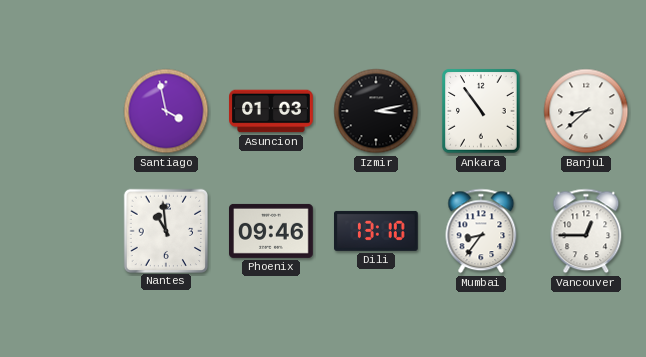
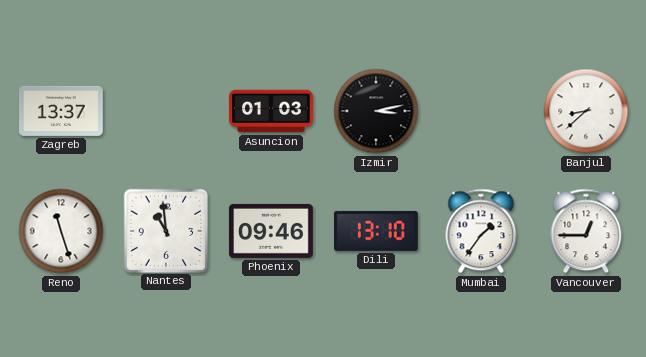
Zagreb: none -> 13:37 (62, 111)
Santiago: 3:58 -> none (166, 111)
Ankara: 10:54 -> none (481, 111)
Reno: none -> 11:27 (61, 231)
Mumbai: 8:36 -> 1:36 (481, 231)
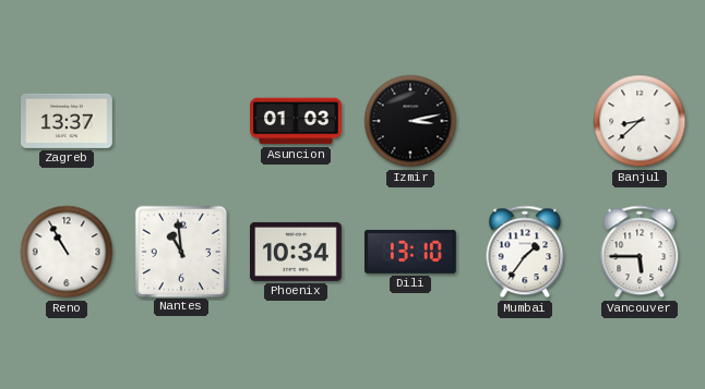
Reno: 11:27 -> 10:55 (67, 252)
Phoenix: 09:46 -> 10:34 (297, 252)
Vancouver: 12:45 -> 5:45 (640, 252)
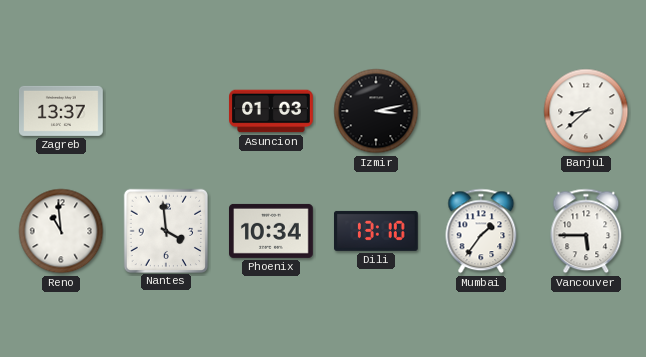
Reno: 10:55 -> 10:59 (61, 231)
Nantes: 10:59 -> 3:59 (165, 230)
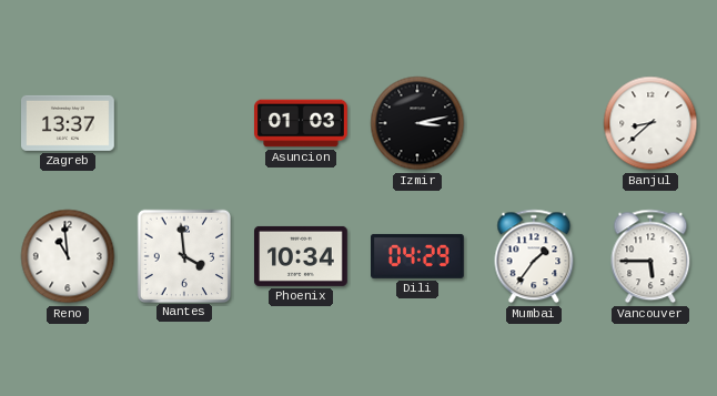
Dili: 13:10 -> 04:29 (418, 256)
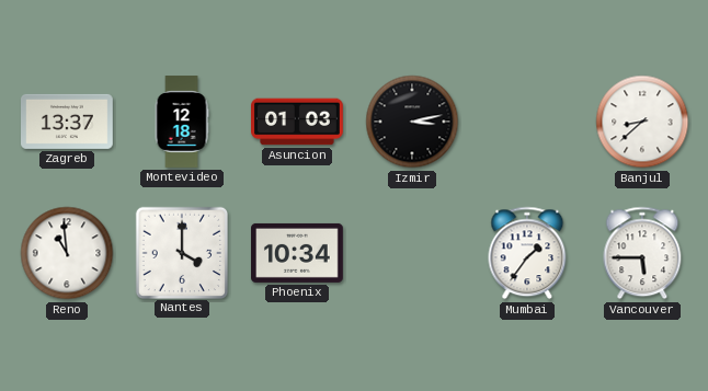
Montevideo: none -> 12:18 (182, 122)
Nantes: 3:59 -> 4:00 (181, 252)
Dili: 04:29 -> none (418, 256)
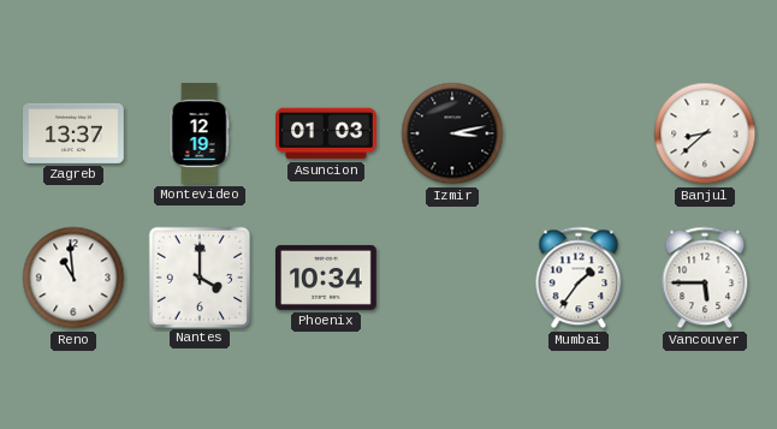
Montevideo: 12:18 -> 12:19 (200, 133)
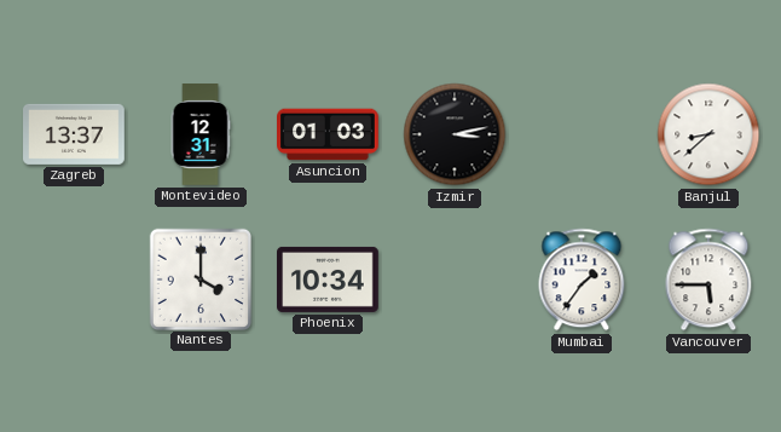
Montevideo: 12:19 -> 12:31 (201, 134)
Reno: 10:59 -> none (73, 278)
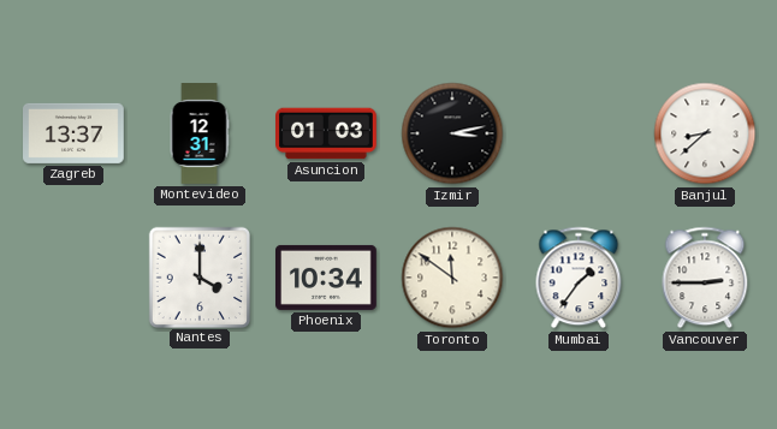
Toronto: none -> 11:51 (452, 278)
Vancouver: 5:45 -> 2:45 (705, 278)
